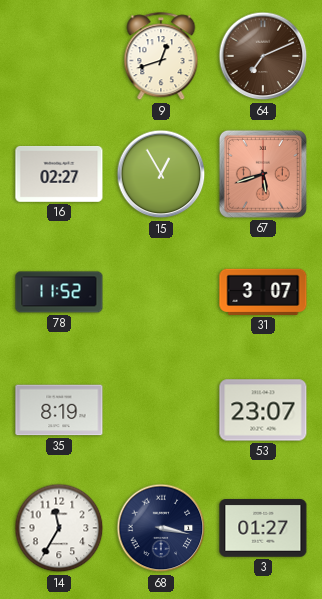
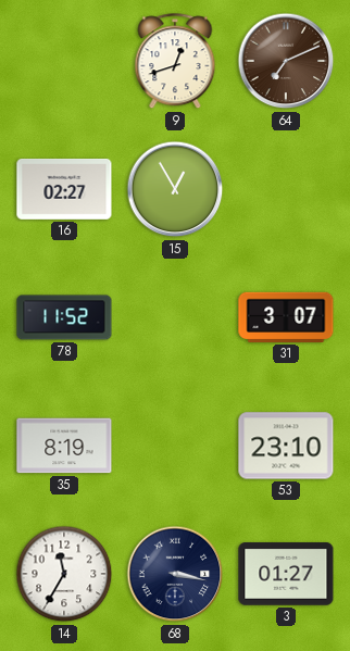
67: 5:42 -> none (263, 174)
53: 23:07 -> 23:10 (286, 446)
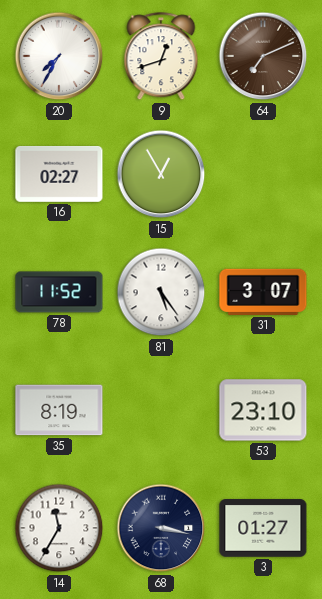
20: none -> 7:35 (59, 56)
81: none -> 5:24 (161, 292)
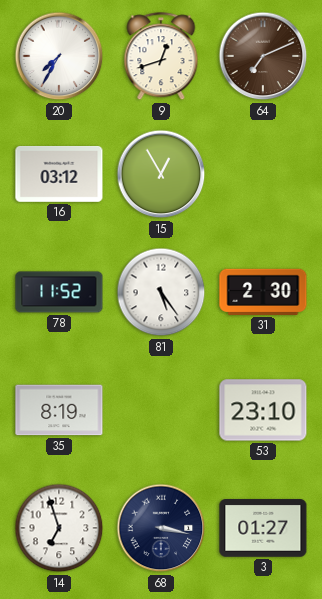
16: 02:27 -> 03:12 (59, 174)
31: 3:07 -> 2:30 (263, 292)
14: 11:35 -> 6:57 (59, 528)
